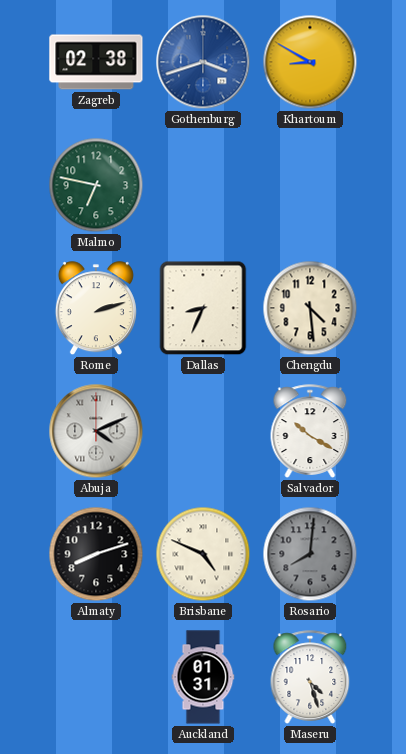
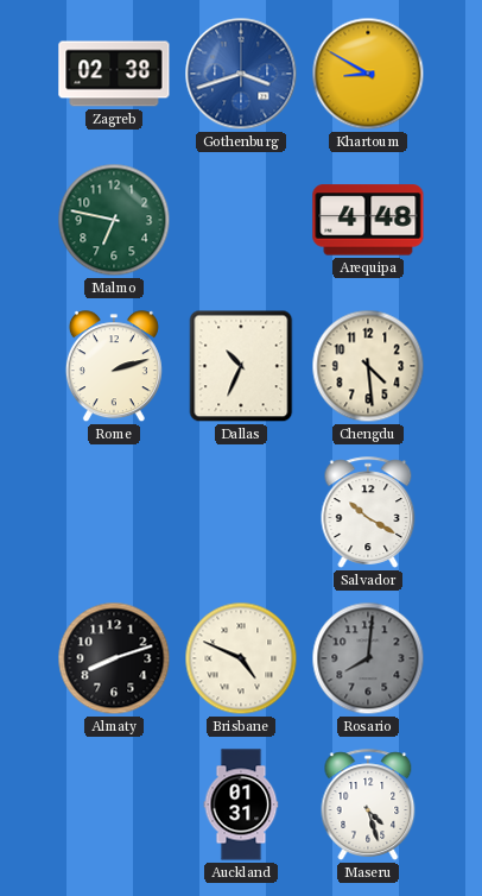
Arequipa: none -> 4:48 (368, 220)
Dallas: 8:34 -> 10:34 (241, 366)
Abuja: 4:11 -> none (96, 431)
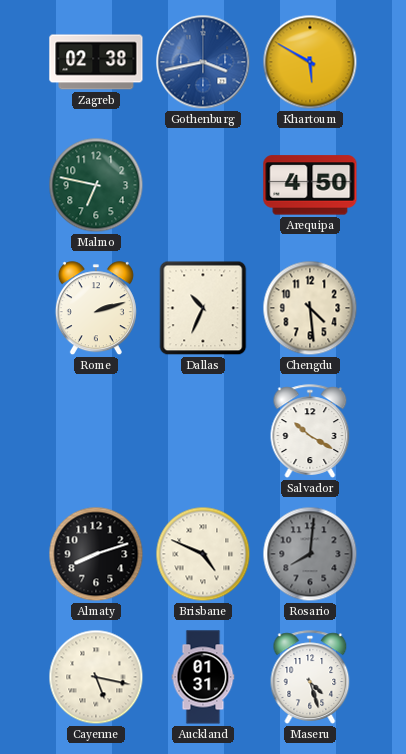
Gothenburg: 3:42 -> 3:43 (203, 62)
Khartoum: 8:50 -> 5:50 (310, 62)
Arequipa: 4:48 -> 4:50 (310, 185)
Cayenne: none -> 5:17 (96, 677)
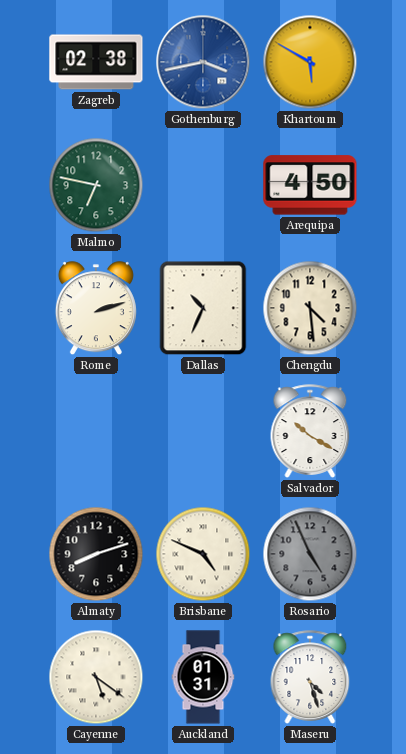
Rosario: 8:01 -> 4:56 (310, 554)
Cayenne: 5:17 -> 5:21 (96, 677)
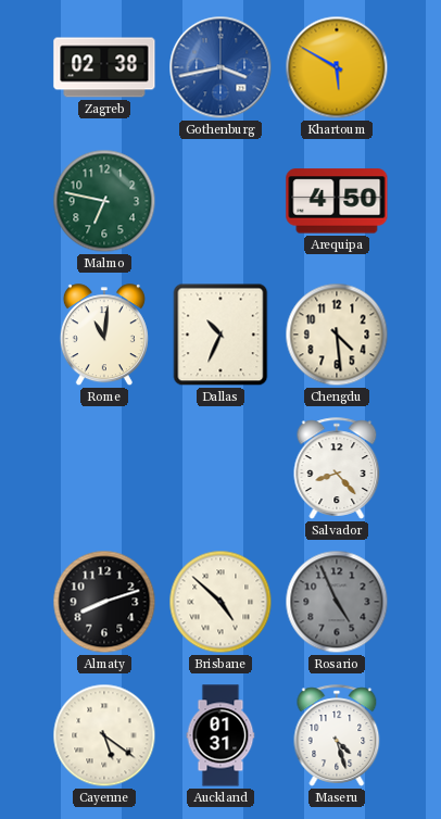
Rome: 2:12 -> 11:01 (104, 336)
Salvador: 10:20 -> 8:23 (337, 468)
Brisbane: 4:49 -> 4:52 (220, 602)
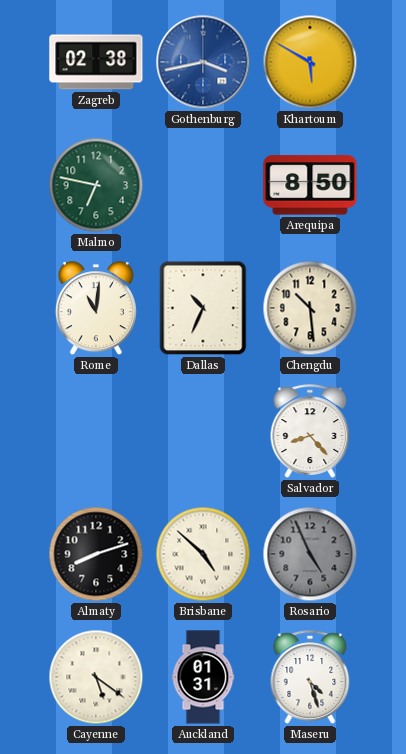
Arequipa: 4:50 -> 8:50 (310, 185)
Chengdu: 4:29 -> 10:29 (310, 308)
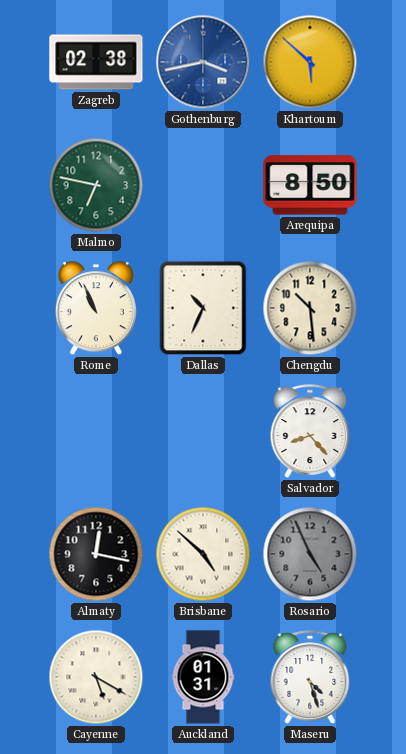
Khartoum: 5:50 -> 5:52 (310, 62)
Rome: 11:01 -> 10:56 (96, 309)
Almaty: 8:12 -> 12:17 (96, 554)
Cayenne: 5:21 -> 5:20 (96, 677)
